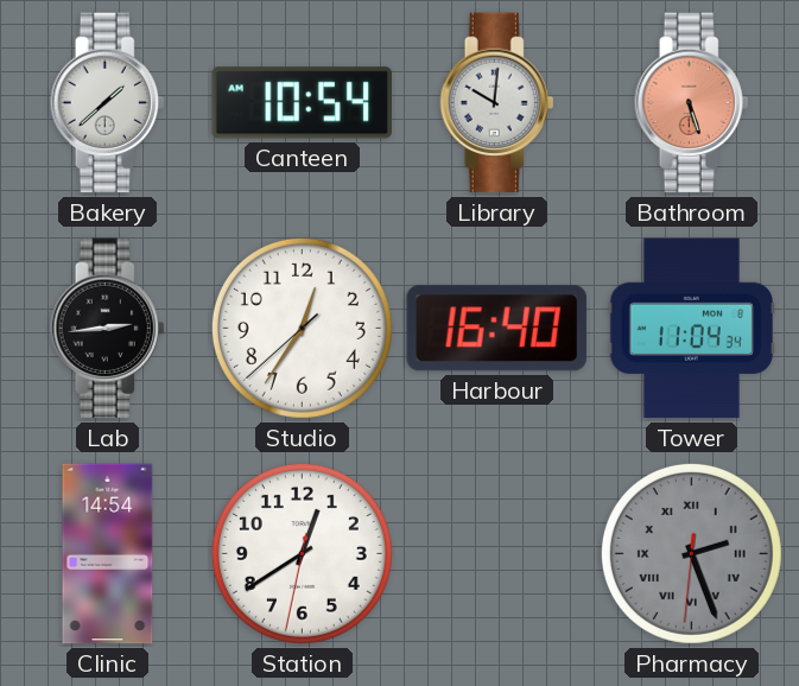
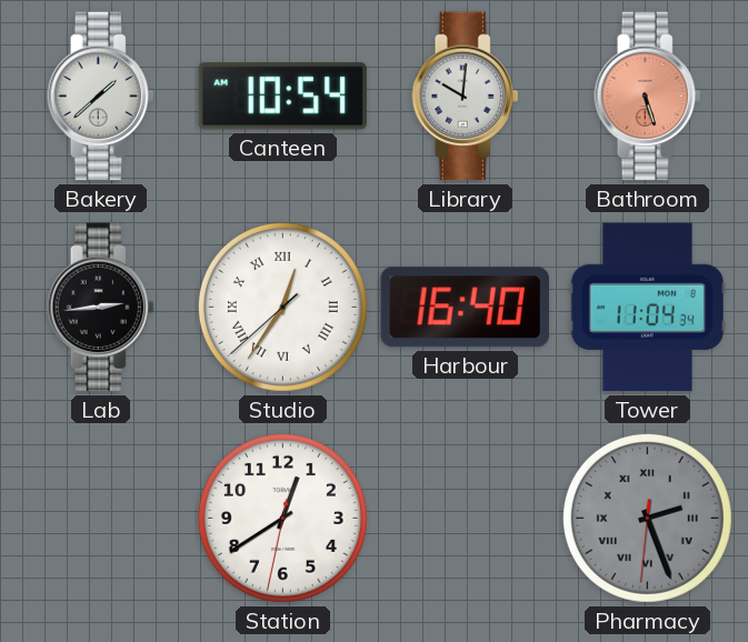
Studio numerals: Arabic -> Roman (282, 307)
Clinic: 14:54 -> none (108, 554)
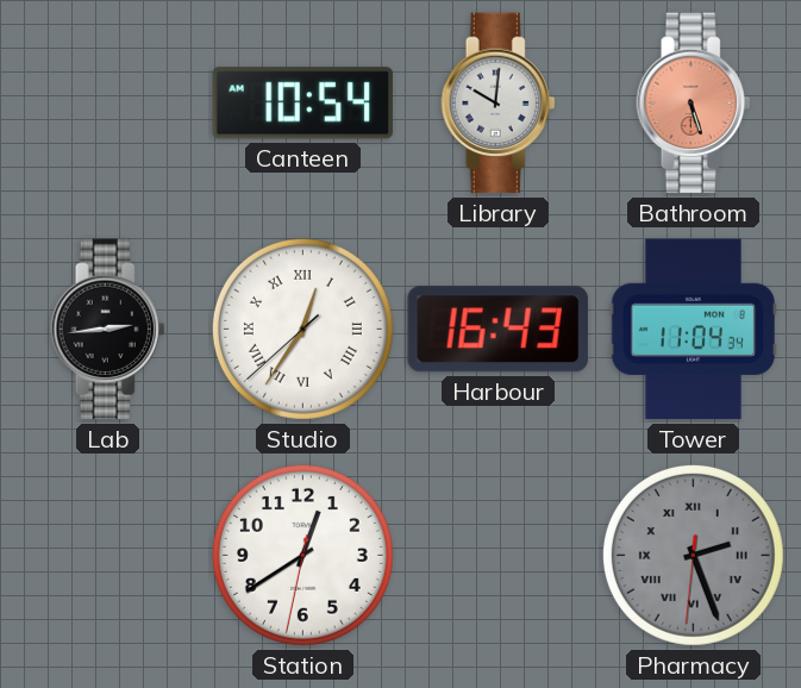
Bakery: 1:38 -> none (101, 97)
Harbour: 16:40 -> 16:43 (498, 330)
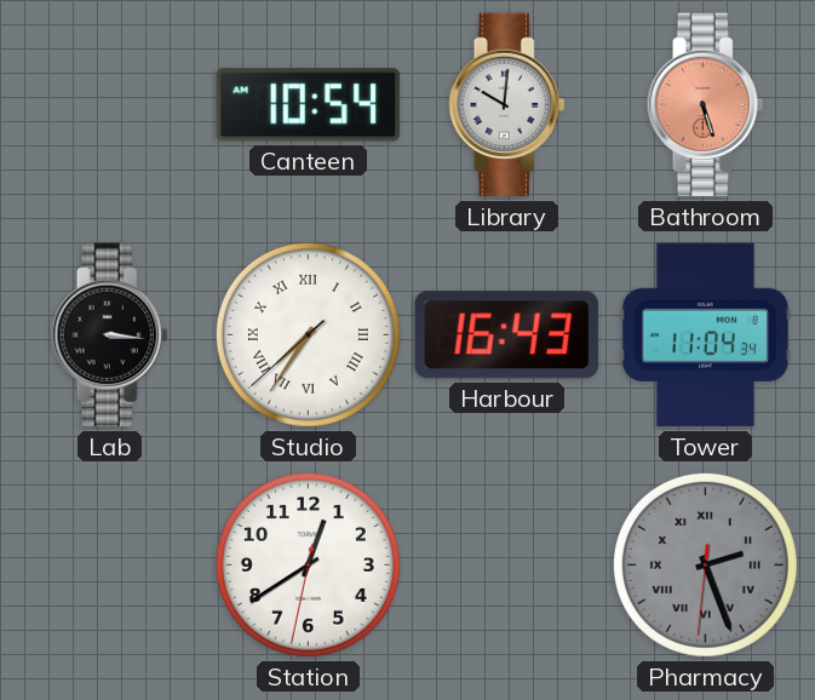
Lab: 2:44 -> 3:16 (110, 335)
Studio: 12:35 -> 7:35 (308, 334)
